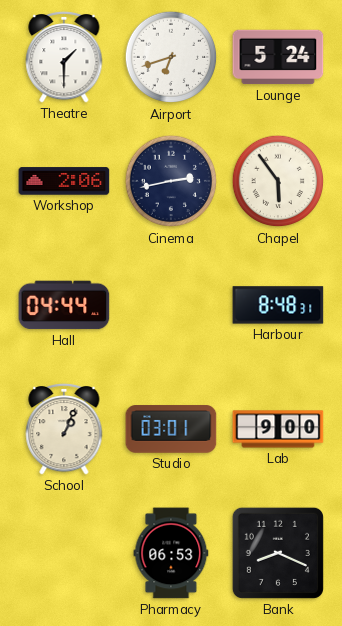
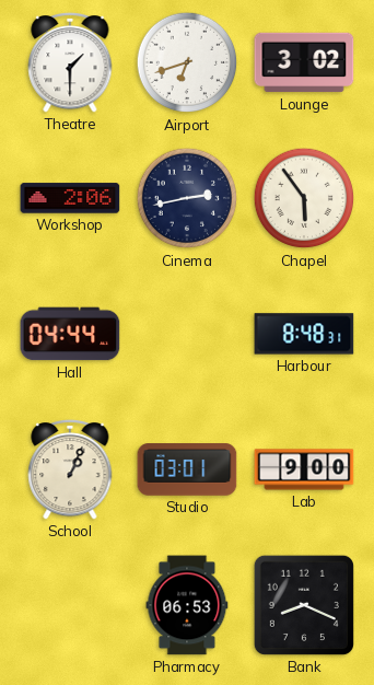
Lounge: 5:24 -> 3:02 (304, 62)
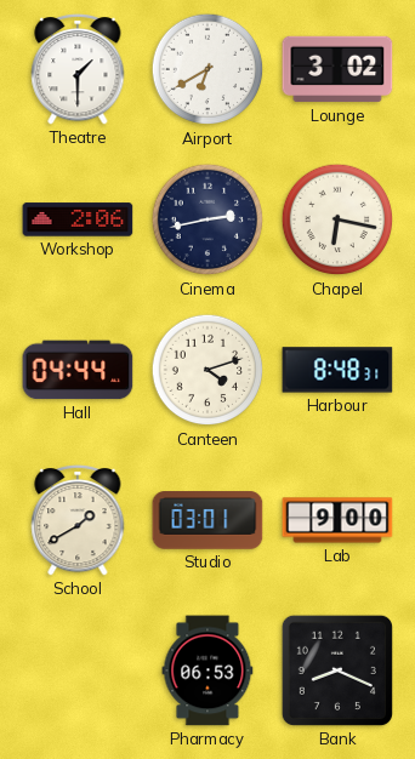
Airport: 6:42 -> 6:40 (207, 69)
Chapel: 5:54 -> 6:17 (337, 219)
Canteen: none -> 4:12 (207, 370)
School: 1:04 -> 1:40 (78, 520)
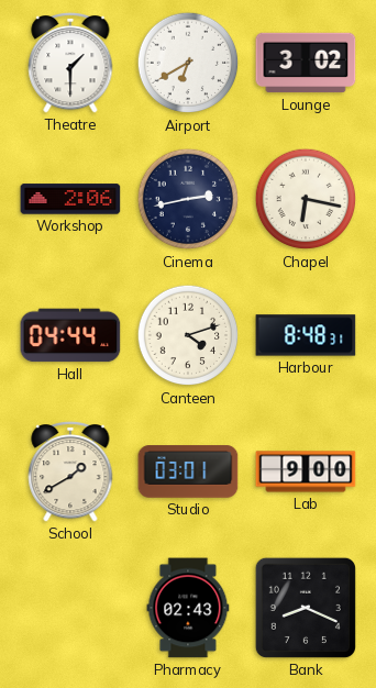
Pharmacy: 06:53 -> 02:43 (188, 608)
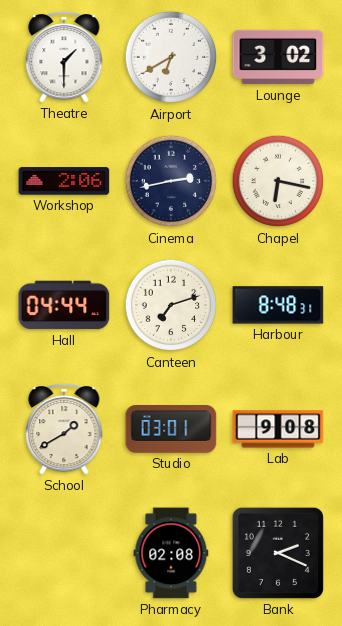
Canteen: 4:12 -> 7:12 (171, 305)
Lab: 9:00 -> 9:08 (278, 429)
Pharmacy: 02:43 -> 02:08 (171, 553)
Bank: 8:19 -> 2:19 (278, 553)
